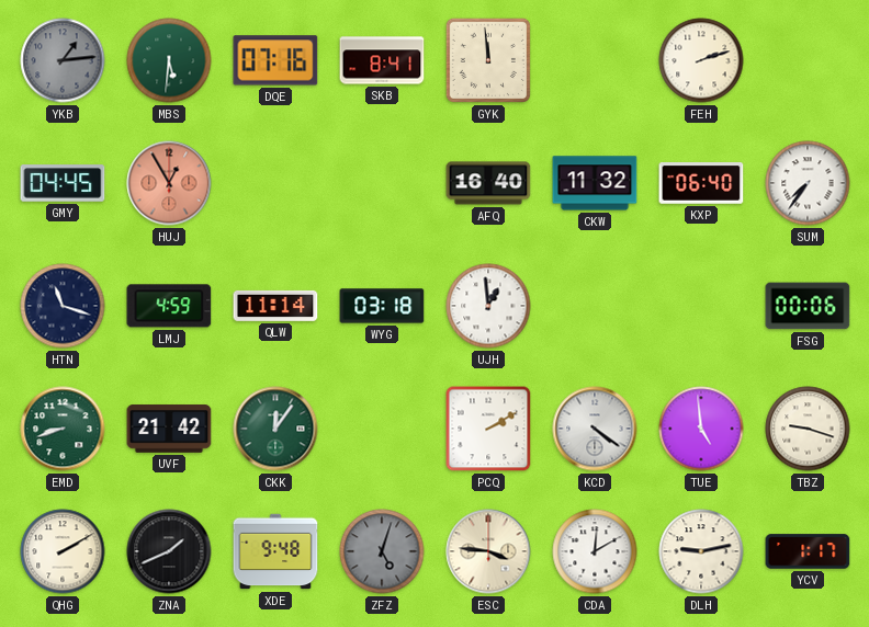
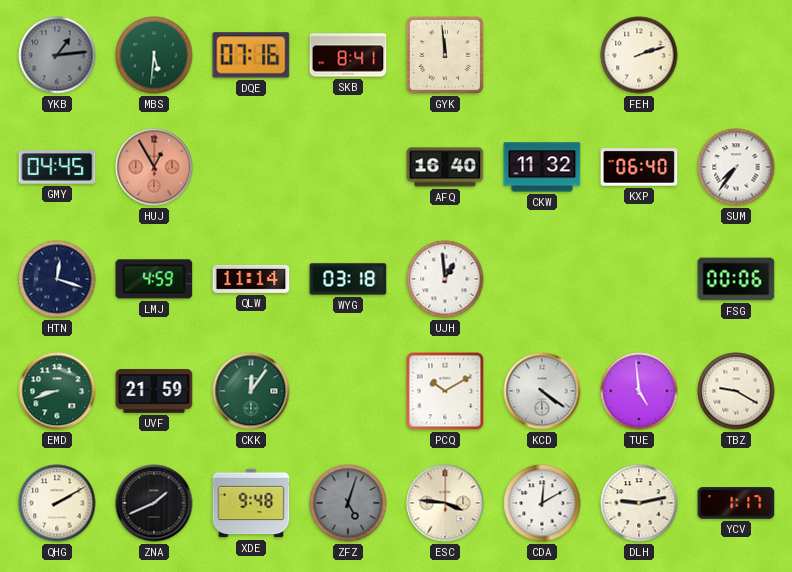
HTN: 11:18 -> 12:18 (57, 279)
UVF: 21:42 -> 21:59 (154, 391)
PCQ: 2:10 -> 10:10 (445, 391)
TBZ: 9:18 -> 9:20 (736, 391)
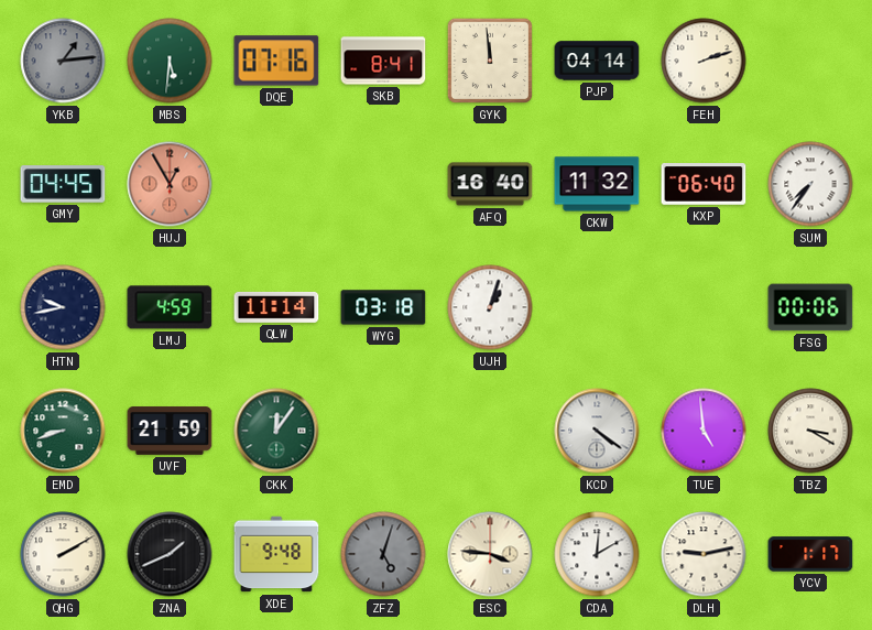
PJP: none -> 04:14 (597, 61)
HTN: 12:18 -> 9:43 (63, 307)
UJH: 12:59 -> 1:03 (490, 307)
PCQ: 10:10 -> none (445, 391)
TBZ: 9:20 -> 3:20 (810, 431)
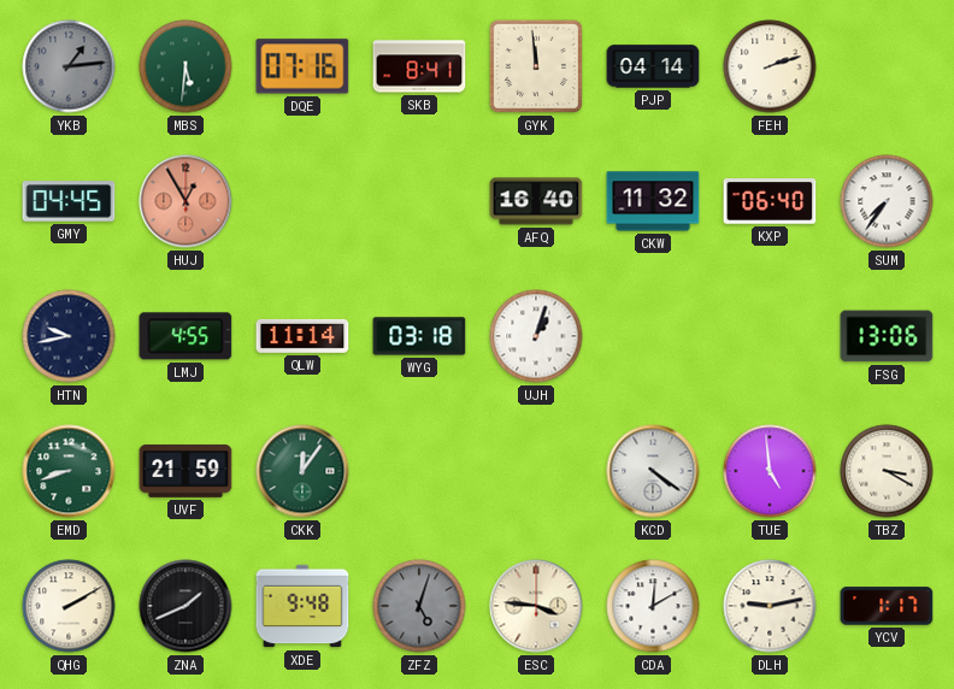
LMJ: 4:59 -> 4:55 (185, 336)
FSG: 00:06 -> 13:06 (887, 336)
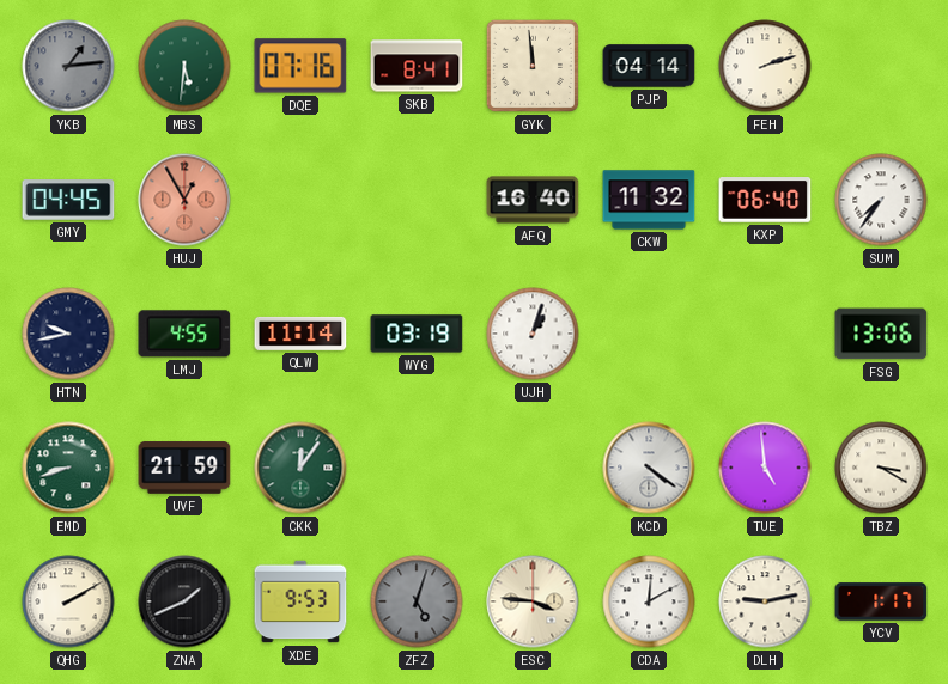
WYG: 03:18 -> 03:19 (417, 334)
XDE: 9:48 -> 9:53 (300, 601)
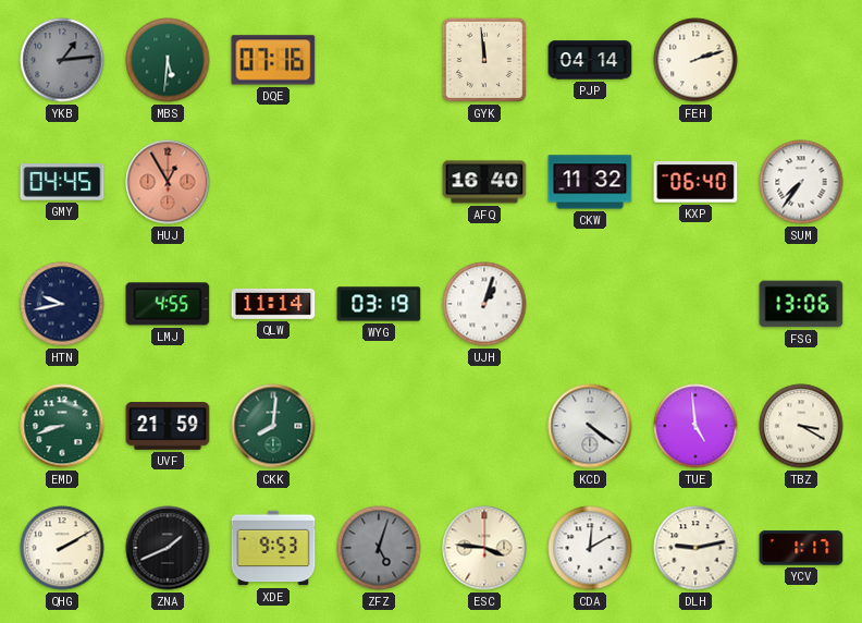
SKB: 8:41 -> none (417, 66)
CKK: 12:06 -> 8:01 (273, 426)
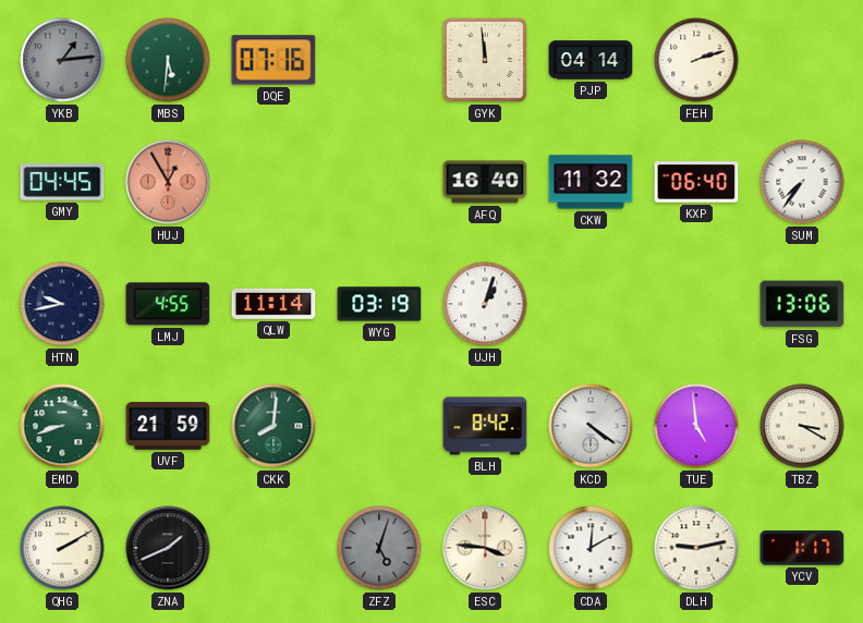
BLH: none -> 8:42 (485, 426)
XDE: 9:53 -> none (273, 548)
